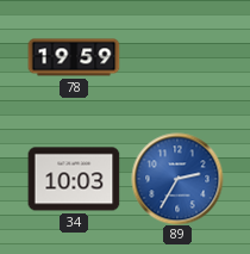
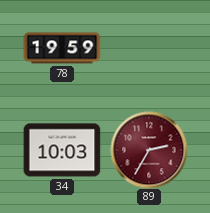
89 dial: blue -> burgundy (149, 150)
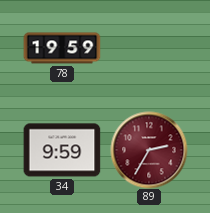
34: 10:03 -> 9:59 (62, 150)
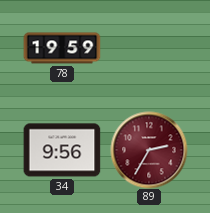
34: 9:59 -> 9:56 (62, 150)
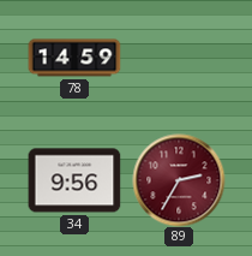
78: 19:59 -> 14:59 (74, 58)
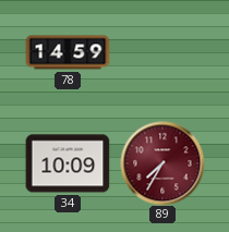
34: 9:56 -> 10:09 (68, 163)
89: 2:35 -> 7:35 (162, 163)
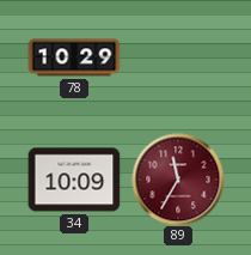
78: 14:59 -> 10:29 (74, 57)
89: 7:35 -> 11:35 (178, 180)
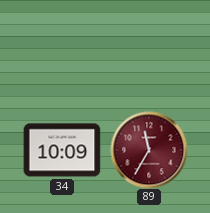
78: 10:29 -> none (74, 57)
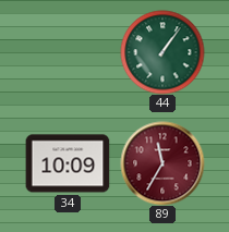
44: none -> 1:06 (162, 52)
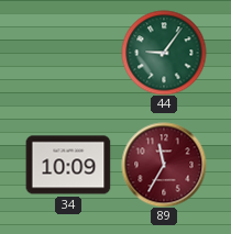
44: 1:06 -> 9:06 (164, 53)
